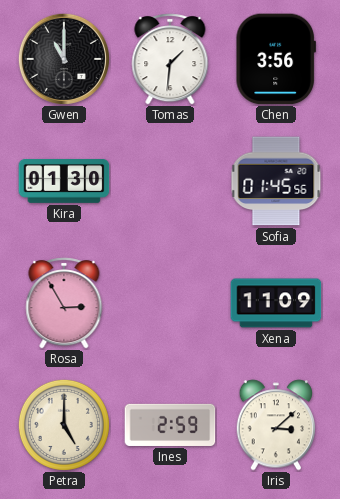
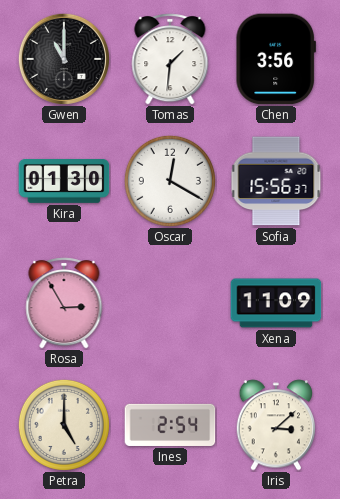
Oscar: none -> 12:20 (170, 181)
Sofia: 01:45 -> 15:56 (276, 181)
Ines: 2:59 -> 2:54 (170, 425)
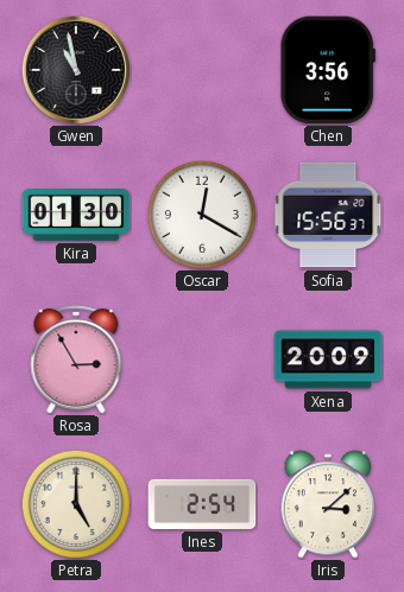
Gwen: 11:00 -> 10:58 (76, 70)
Tomas: 1:31 -> none (170, 59)
Xena: 11:09 -> 20:09 (328, 359)
